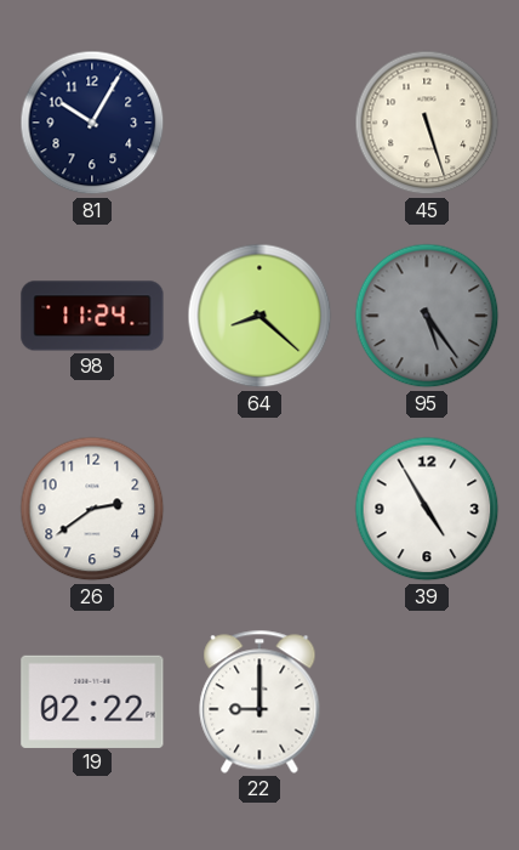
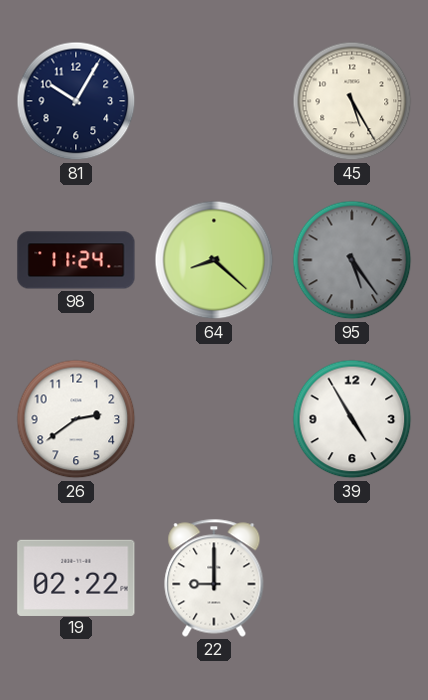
45: 5:27 -> 5:25 (352, 101)
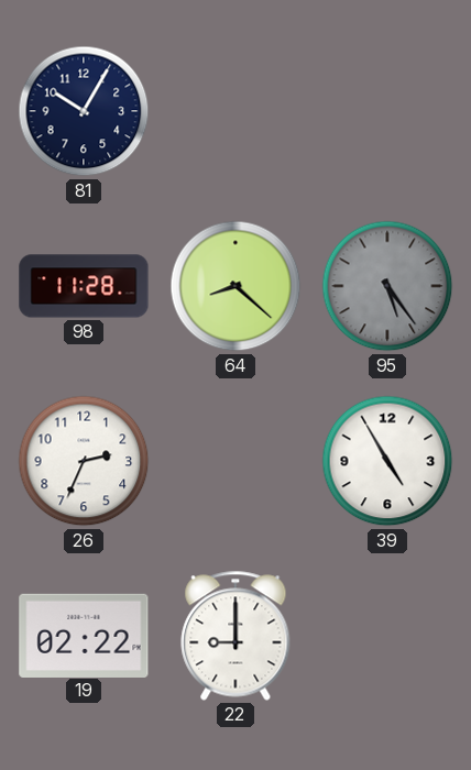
45: 5:25 -> none (352, 101)
98: 11:24 -> 11:28 (84, 286)
26: 2:39 -> 2:34 (84, 461)
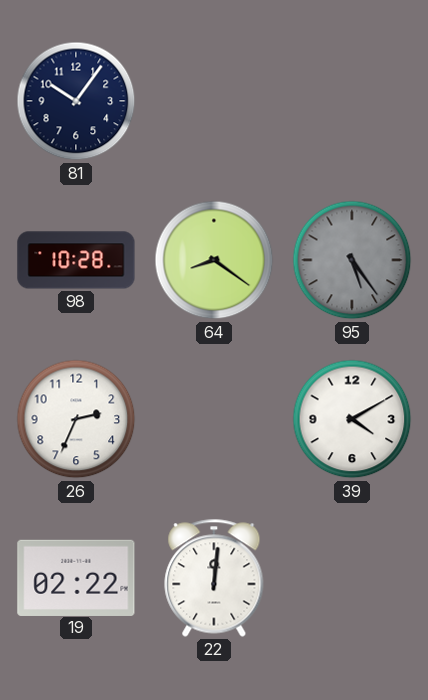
81: 10:05 -> 10:06 (76, 101)
98: 11:28 -> 10:28 (76, 260)
64: 8:22 -> 8:21 (214, 260)
39: 4:55 -> 4:10 (352, 419)
22: 9:00 -> 12:01 (214, 578)
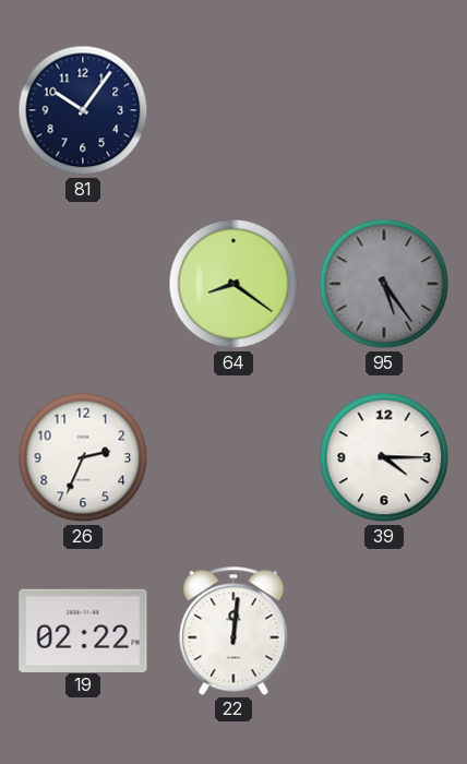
98: 10:28 -> none (76, 260)
39: 4:10 -> 4:15 (384, 457)
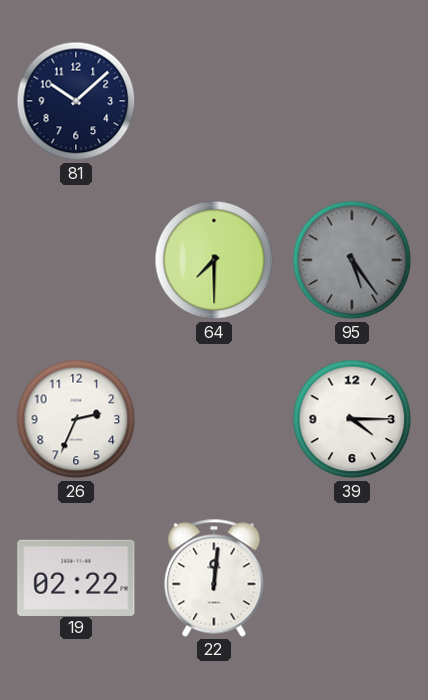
81: 10:06 -> 10:08 (76, 101)
64: 8:21 -> 7:30 (214, 260)
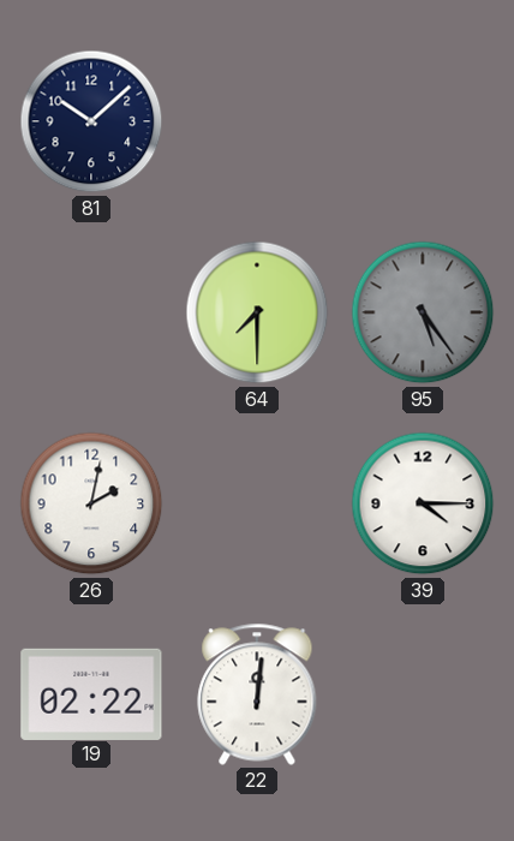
26: 2:34 -> 2:02 (91, 503)
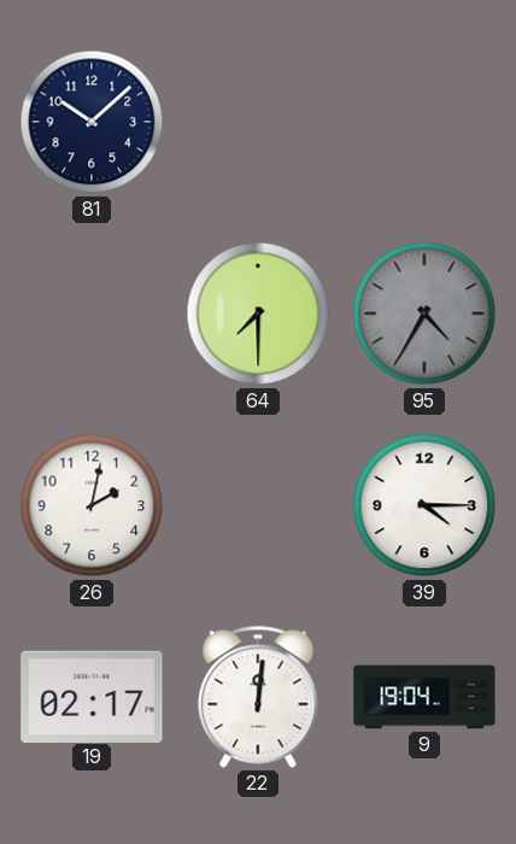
95: 5:24 -> 4:35 (424, 313)
19: 02:22 -> 02:17 (92, 696)
9: none -> 19:04 (424, 697)
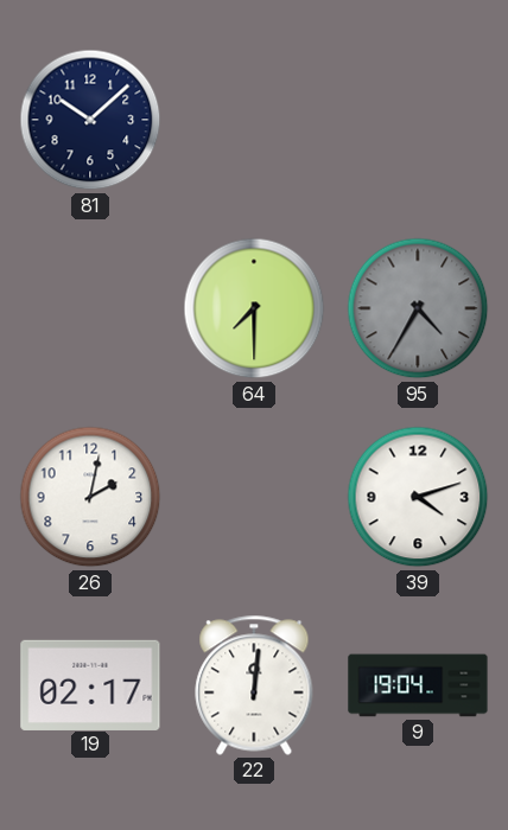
39: 4:15 -> 4:12 (418, 497)
